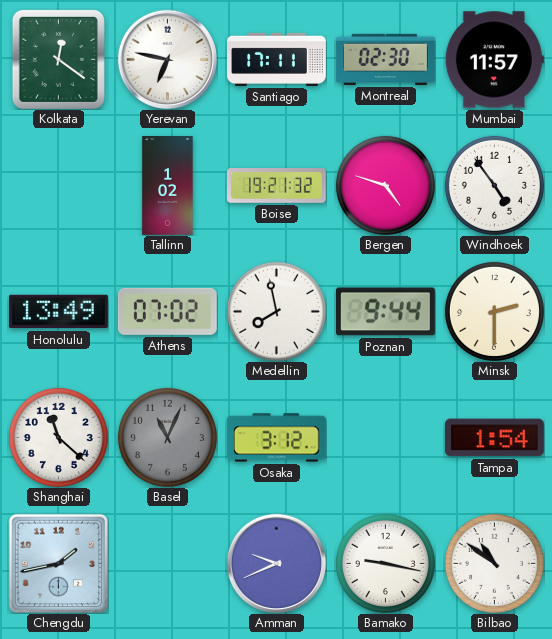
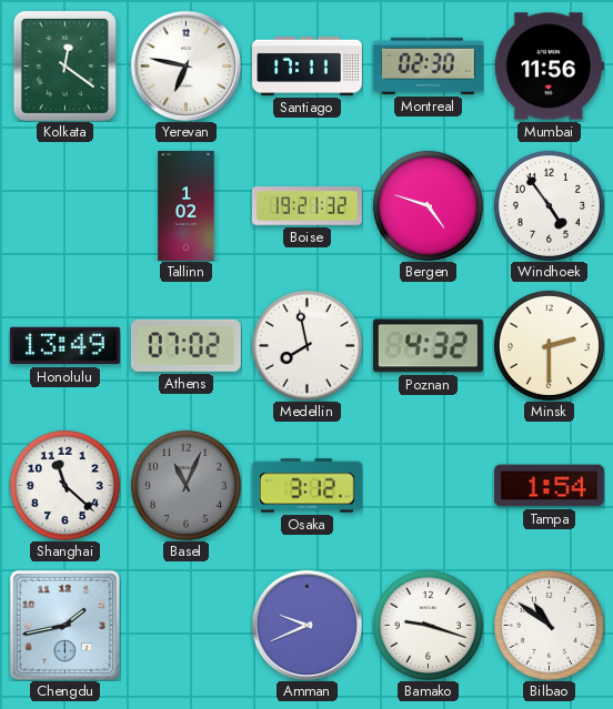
Mumbai: 11:57 -> 11:56 (549, 67)
Poznan: 9:44 -> 4:32 (428, 346)
Bamako: 9:17 -> 9:18 (428, 625)
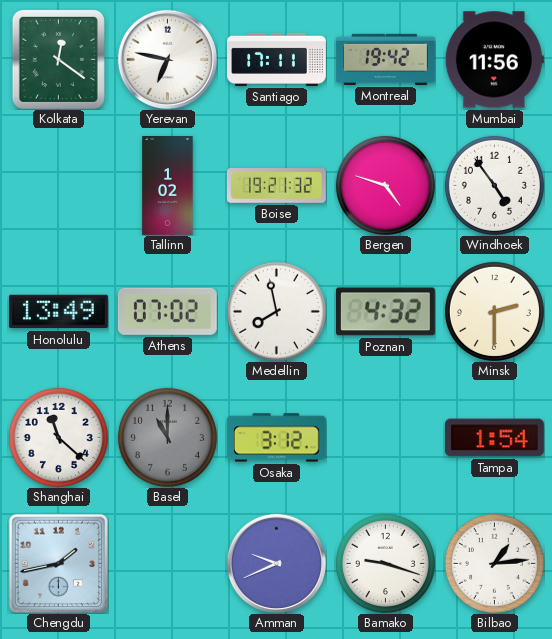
Montreal: 02:30 -> 19:42 (385, 59)
Basel: 11:04 -> 11:00 (167, 437)
Bilbao: 10:51 -> 1:14 (494, 563)
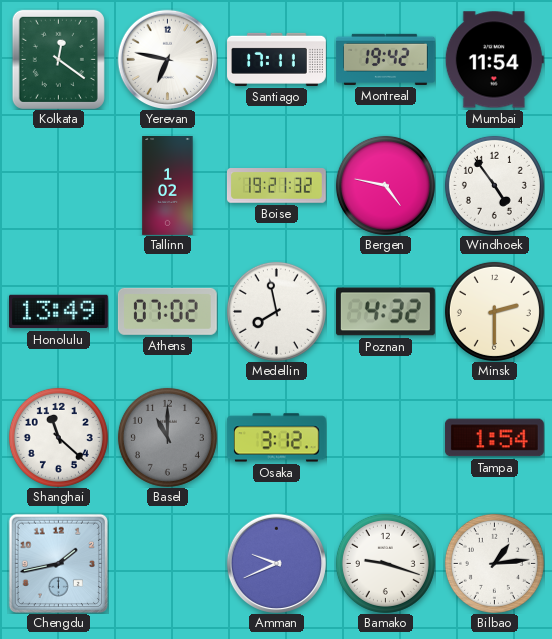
Mumbai: 11:56 -> 11:54 (494, 60)
Bergen: 4:48 -> 4:47 (385, 185)
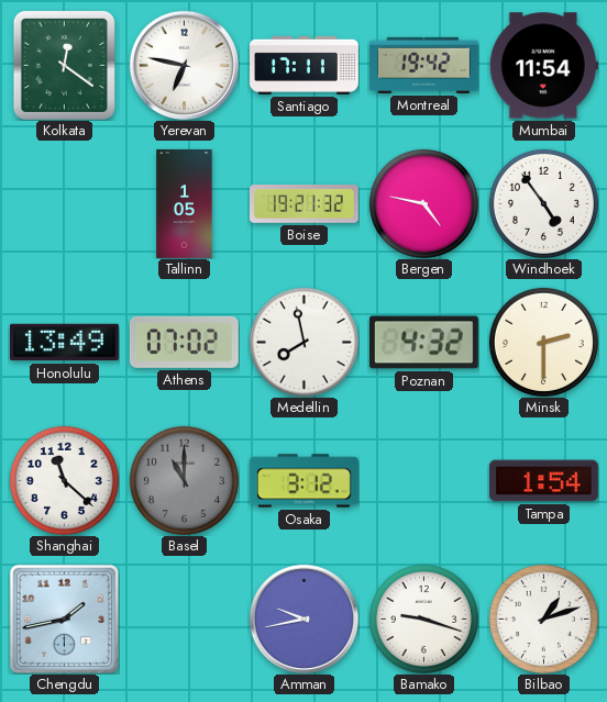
Tallinn: 1:02 -> 1:05 (185, 204)
Amman: 9:41 -> 9:43 (304, 619)
Bilbao: 1:14 -> 1:12 (543, 619)
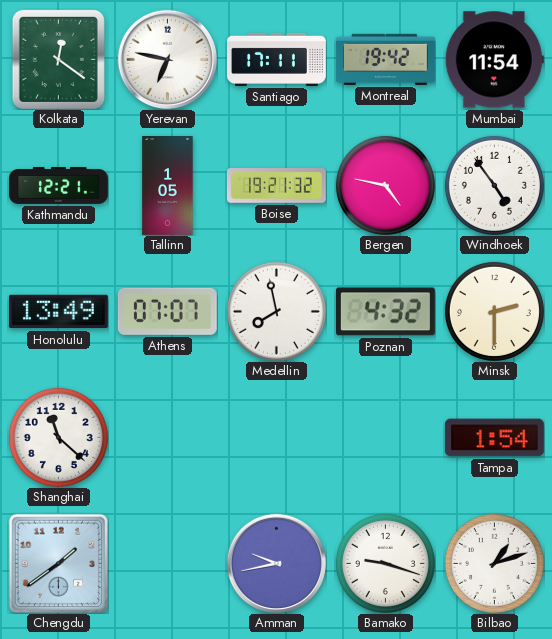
Kathmandu: none -> 12:21 (59, 185)
Athens: 07:02 -> 07:07 (167, 311)
Basel: 11:00 -> none (184, 480)
Osaka: 3:12 -> none (304, 481)
Chengdu: 1:43 -> 1:39 (58, 563)
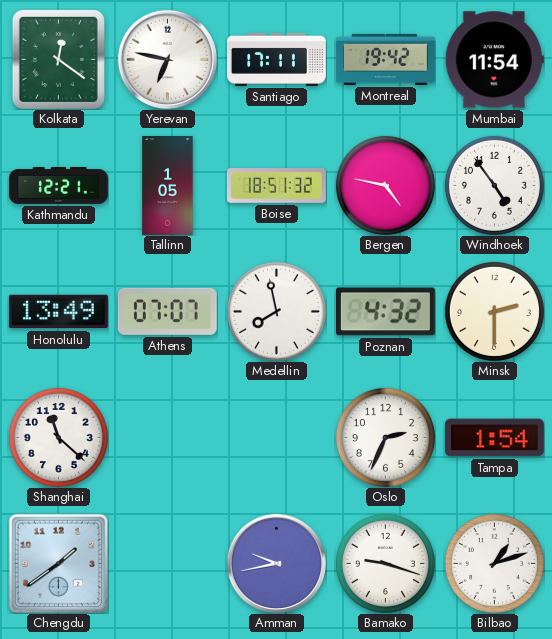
Boise: 19:21 -> 18:51 (276, 186)
Oslo: none -> 2:34 (385, 437)
